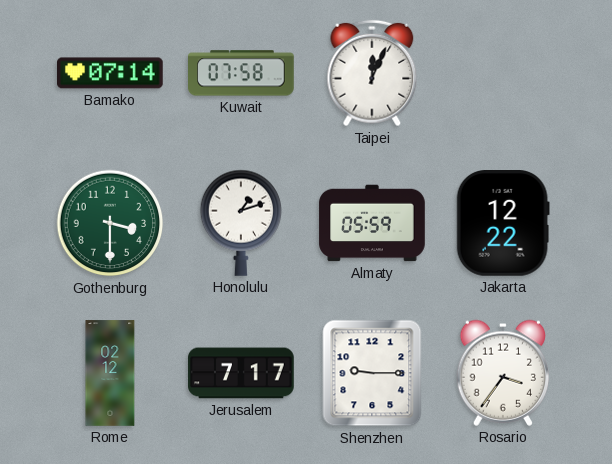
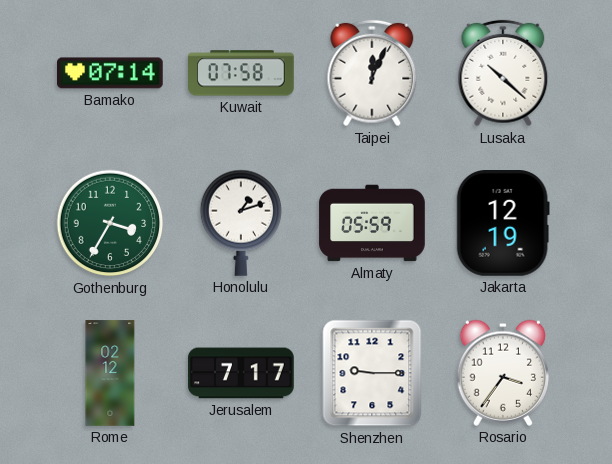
Lusaka: none -> 10:22 (503, 73)
Gothenburg: 3:30 -> 3:35 (110, 223)
Jakarta: 12:22 -> 12:19 (503, 224)
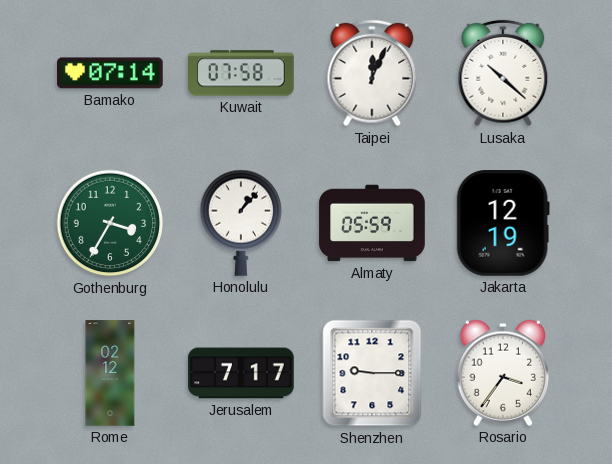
Honolulu: 1:12 -> 1:07 (240, 223)
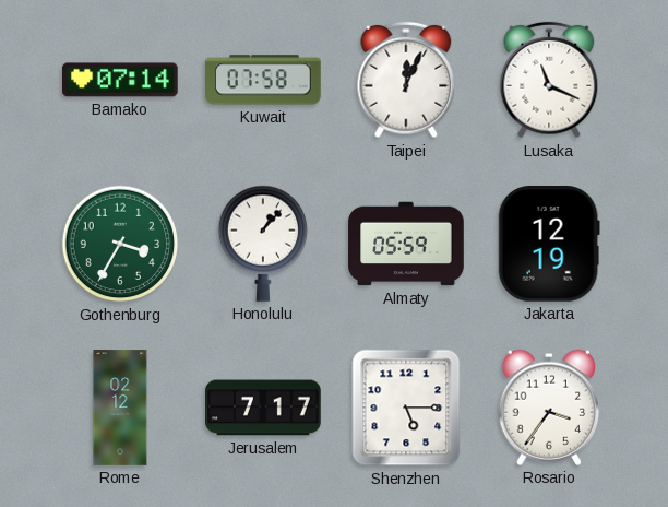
Lusaka: 10:22 -> 11:19 (549, 80)
Shenzhen: 9:15 -> 5:15 (406, 408)
